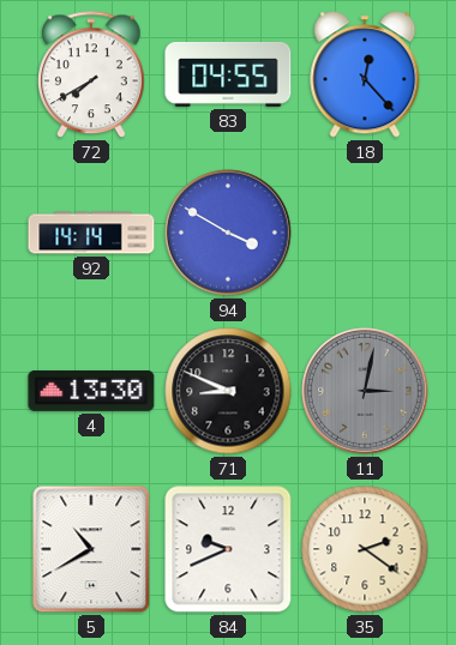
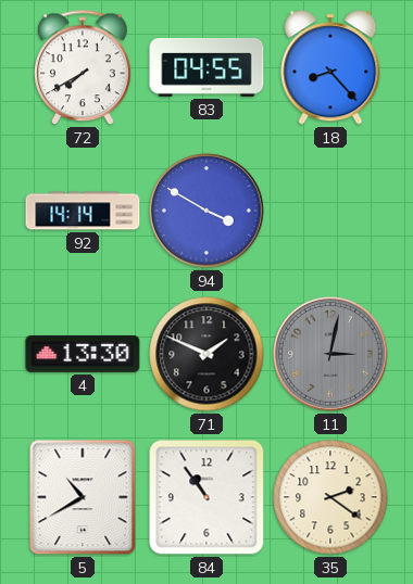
18: 12:23 -> 8:23 (330, 67)
71: 8:49 -> 1:49 (206, 354)
84: 9:41 -> 10:54 (206, 497)
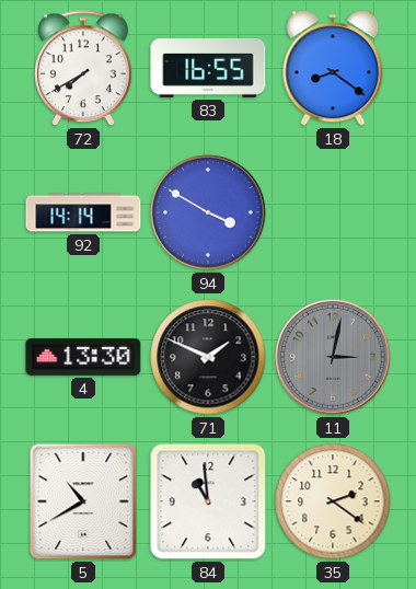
83: 04:55 -> 16:55 (208, 68)
18: 8:23 -> 8:21 (333, 68)
84: 10:54 -> 10:59 (208, 501)
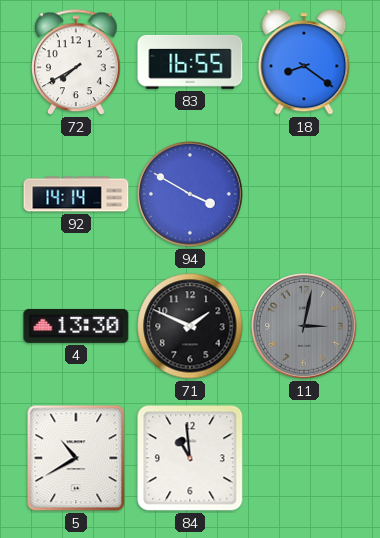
35: 2:21 -> none (333, 501)
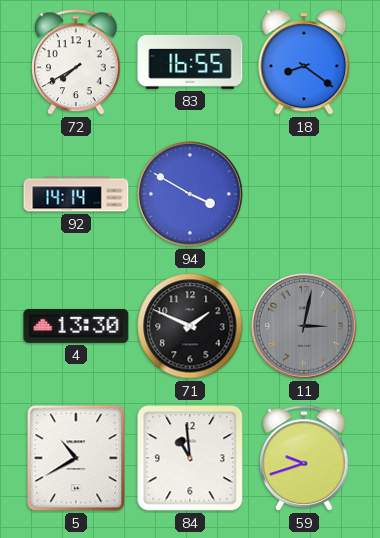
59: none -> 9:42 (304, 459)
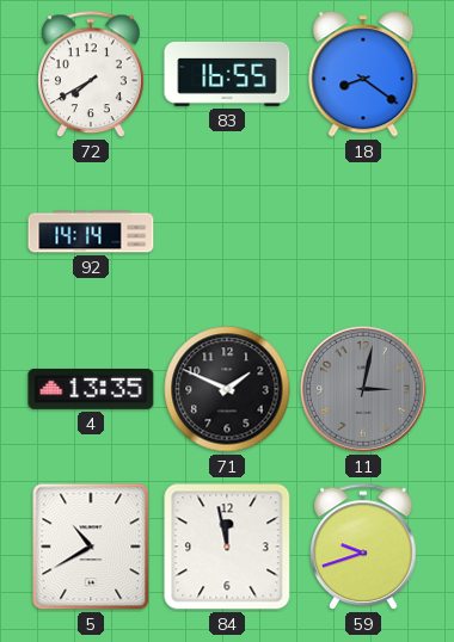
94: 3:50 -> none (190, 194)
4: 13:30 -> 13:35 (91, 389)
84: 10:59 -> 11:58 (227, 547)
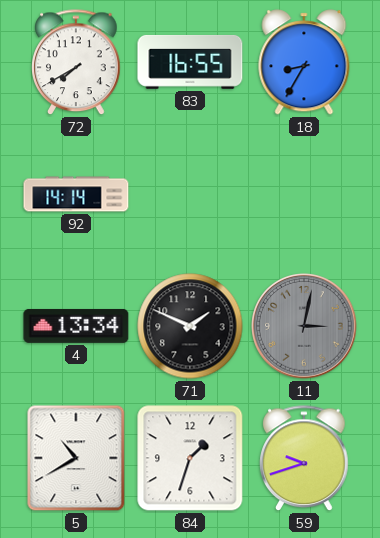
18: 8:21 -> 8:35 (304, 62)
4: 13:35 -> 13:34 (76, 326)
84: 11:58 -> 1:33 (190, 458)
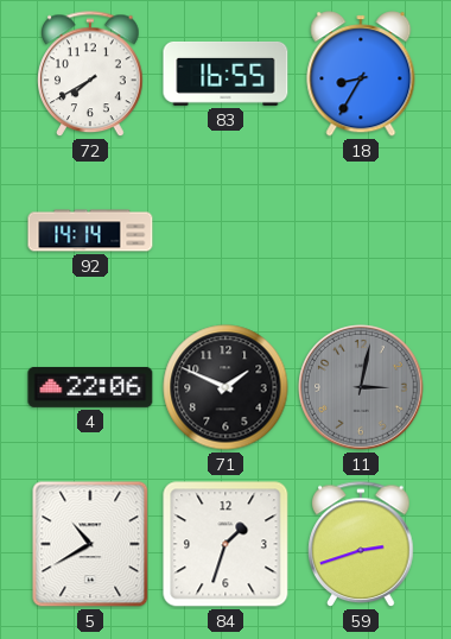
4: 13:34 -> 22:06 (90, 387)
59: 9:42 -> 2:42 (361, 545)
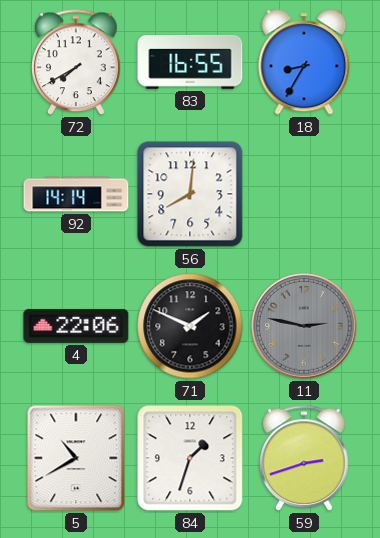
56: none -> 8:01 (190, 194)
11: 3:02 -> 2:47 (304, 326)
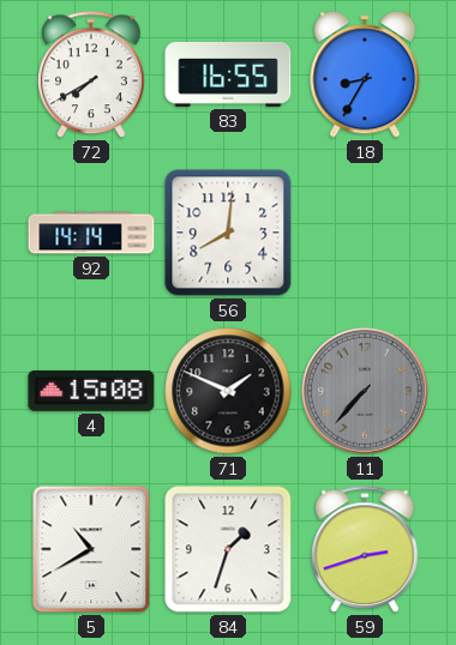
4: 22:06 -> 15:08 (91, 391)
11: 2:47 -> 7:37 (365, 391)
